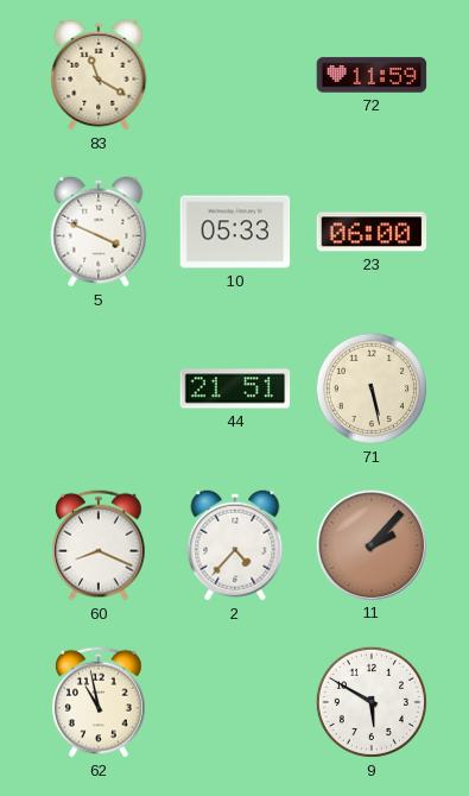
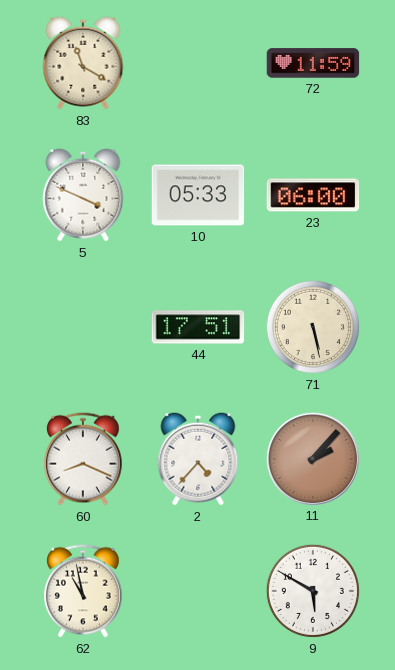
44: 21:51 -> 17:51 (198, 327)
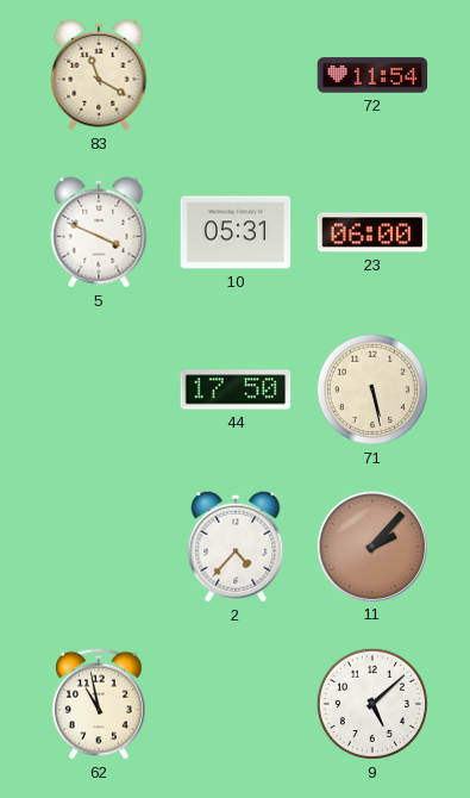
72: 11:59 -> 11:54 (372, 75)
10: 05:33 -> 05:31 (236, 232)
44: 17:51 -> 17:50 (236, 389)
60: 8:19 -> none (84, 459)
9: 5:50 -> 5:08 (372, 704)
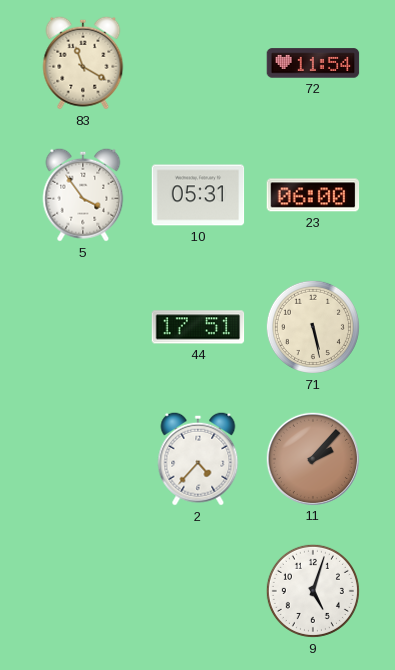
5: 3:49 -> 3:54 (83, 195)
44: 17:50 -> 17:51 (198, 327)
62: 10:58 -> none (100, 704)
9: 5:08 -> 5:03 (313, 591)
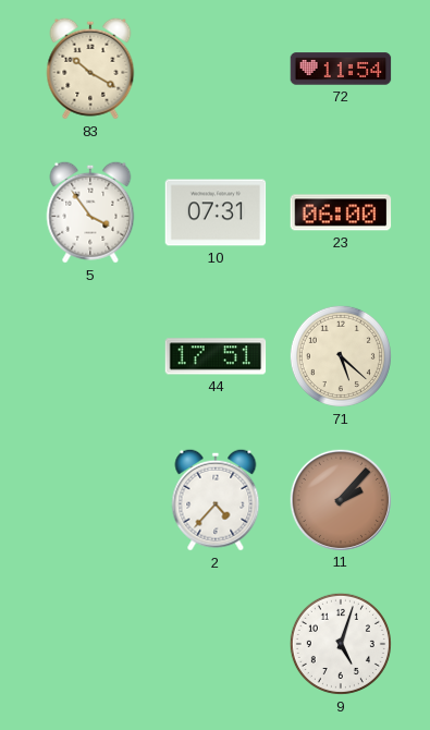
83: 11:20 -> 10:20 (90, 69)
10: 05:31 -> 07:31 (216, 212)
71: 5:28 -> 5:22 (341, 356)
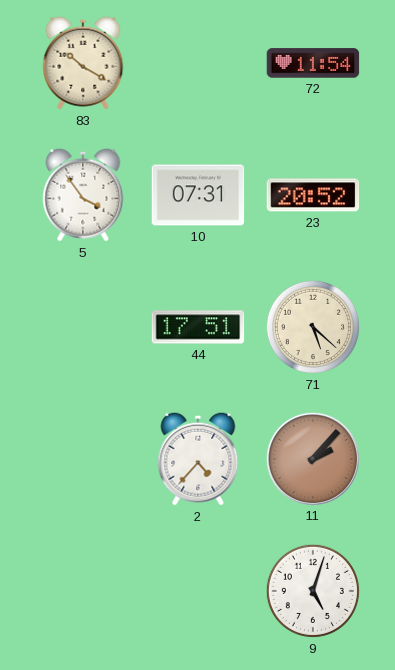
23: 06:00 -> 20:52 (313, 195)
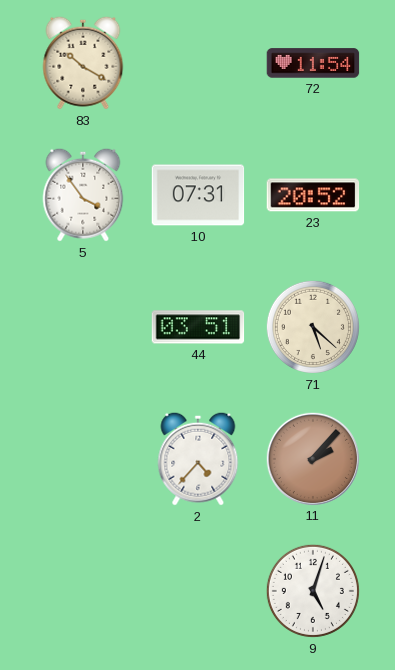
44: 17:51 -> 03:51 (198, 327)
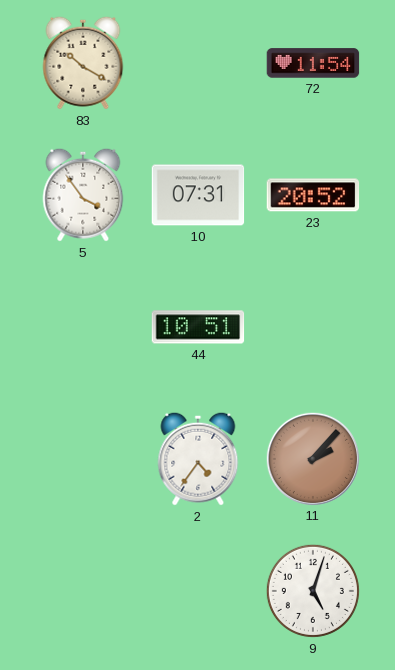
44: 03:51 -> 10:51 (198, 327)
71: 5:22 -> none (313, 327)
2: 4:37 -> 4:36 (198, 459)
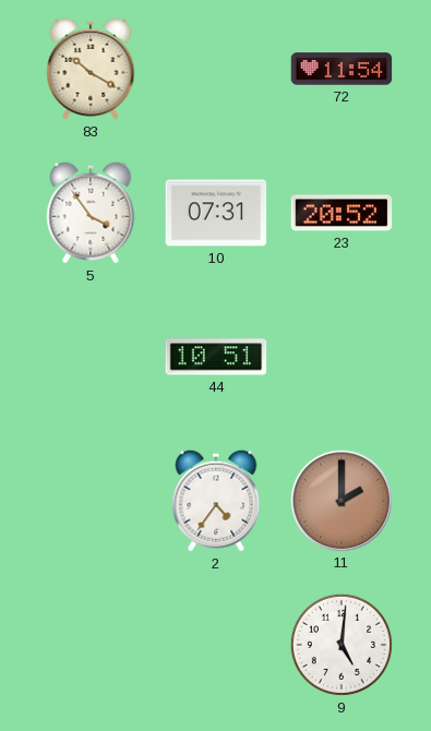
11: 2:07 -> 2:00 (340, 500)
9: 5:03 -> 5:01 (342, 645)
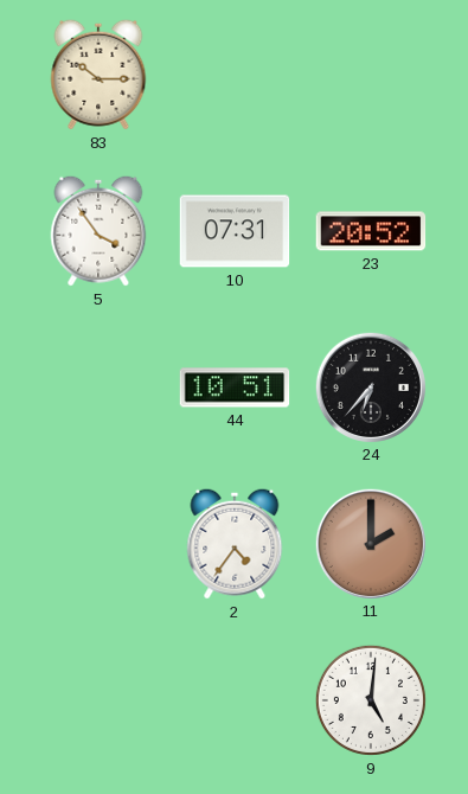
83: 10:20 -> 10:15 (98, 75)
72: 11:54 -> none (342, 69)
24: none -> 6:37 (370, 386)
